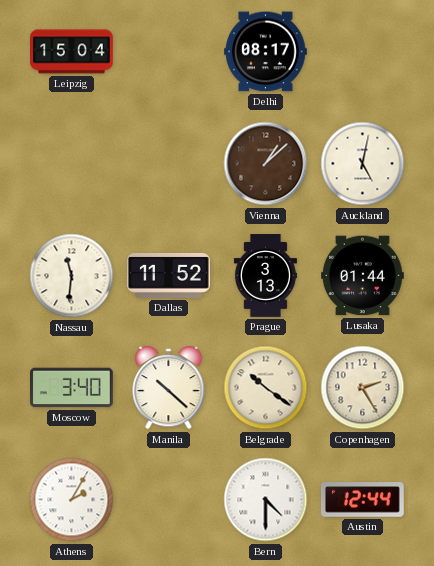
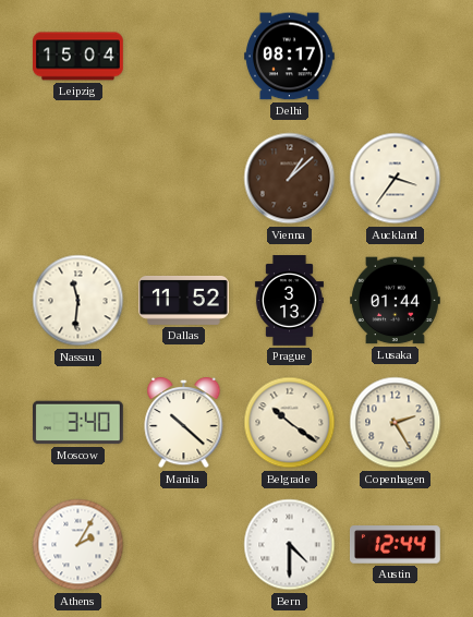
Auckland: 5:02 -> 3:36 (396, 179)
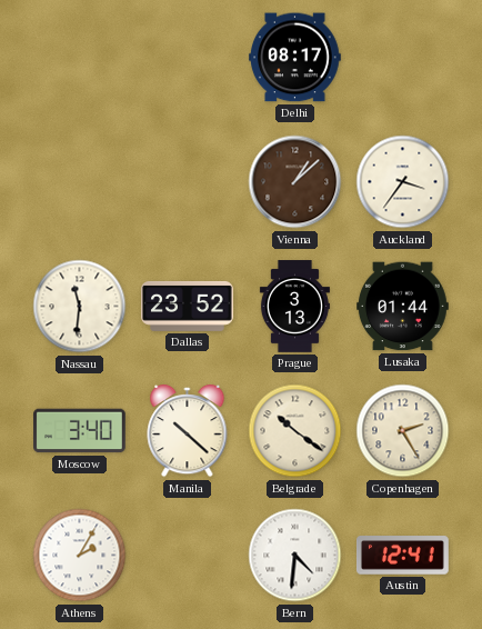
Leipzig: 15:04 -> none (78, 57)
Dallas: 11:52 -> 23:52 (188, 306)
Bern: 4:30 -> 4:31 (295, 556)
Austin: 12:44 -> 12:41 (403, 556)
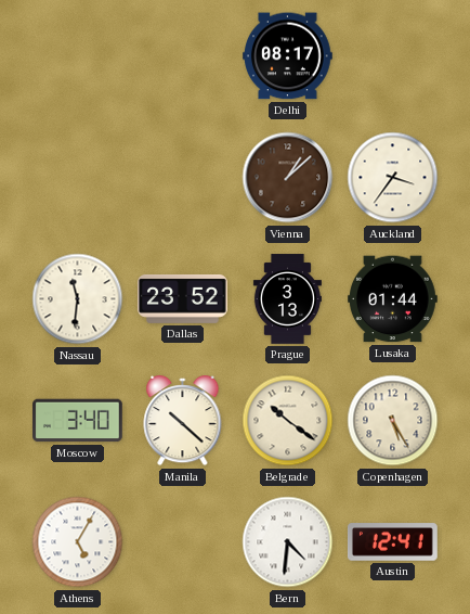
Copenhagen: 2:25 -> 5:25 (393, 421)
Athens: 2:05 -> 5:05 (78, 542)
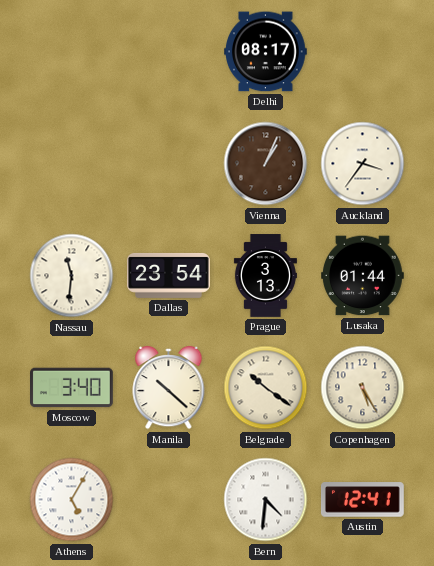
Vienna: 1:08 -> 1:04 (266, 164)
Dallas: 23:52 -> 23:54 (169, 275)
